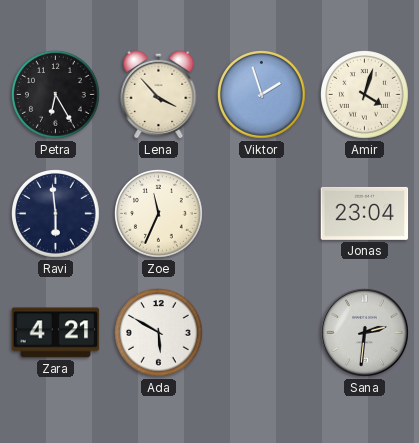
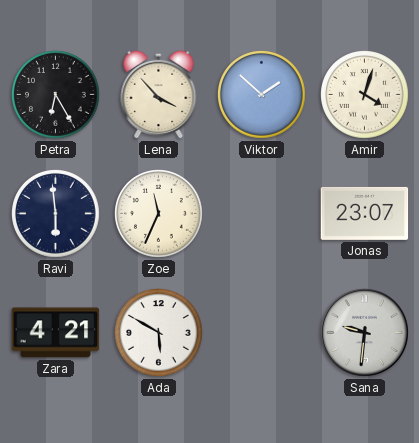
Viktor: 1:57 -> 1:52 (262, 95)
Jonas: 23:04 -> 23:07 (365, 213)
Sana: 2:31 -> 9:31 (365, 333)
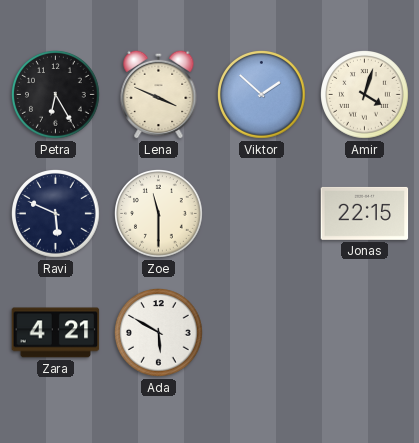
Lena: 3:53 -> 3:49 (159, 94)
Ravi: 5:59 -> 5:49 (56, 214)
Zoe: 11:34 -> 11:30 (159, 214)
Jonas: 23:07 -> 22:15 (365, 213)
Sana: 9:31 -> none (365, 333)
